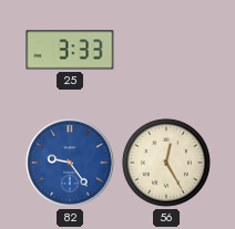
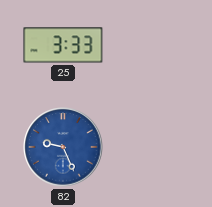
82: 9:24 -> 9:26 (63, 147)
56: 12:25 -> none (166, 163)
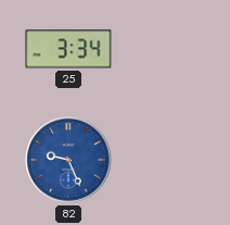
25: 3:33 -> 3:34 (68, 49)
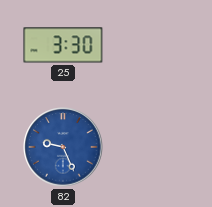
25: 3:34 -> 3:30 (63, 45)
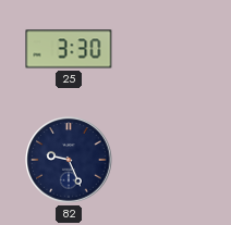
82 dial: blue -> navy (69, 160)
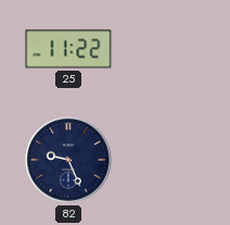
25: 3:30 -> 11:22 (68, 49)
